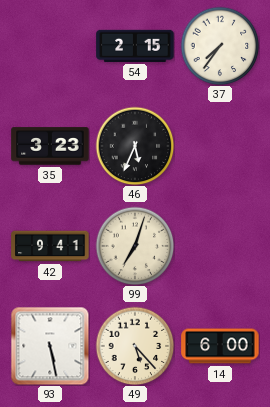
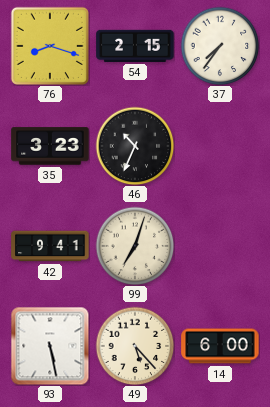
76: none -> 8:18 (50, 46)
46: 5:34 -> 10:34 (135, 146)
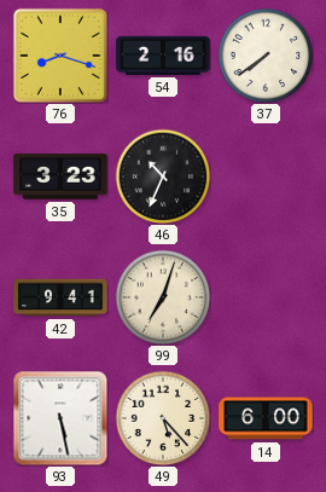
54: 2:15 -> 2:16 (163, 56)
37: 7:36 -> 7:39 (266, 56)
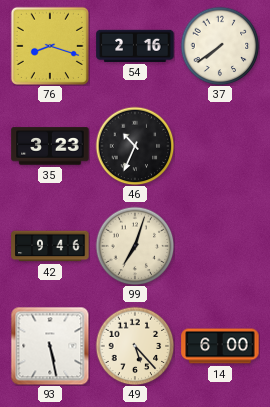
42: 9:41 -> 9:46 (50, 246)
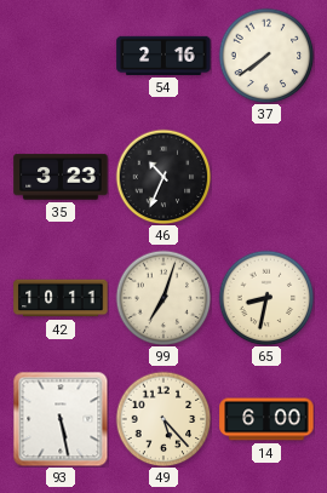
76: 8:18 -> none (50, 46)
42: 9:46 -> 10:11 (61, 298)
65: none -> 8:32 (266, 298)
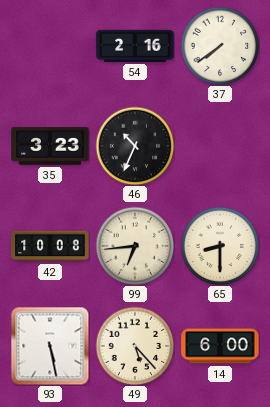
42: 10:11 -> 10:08 (50, 246)
99: 7:03 -> 6:44 (135, 246)
65: 8:32 -> 8:30 (220, 246)
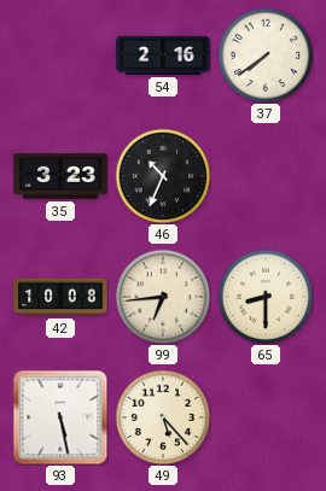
14: 6:00 -> none (220, 346)
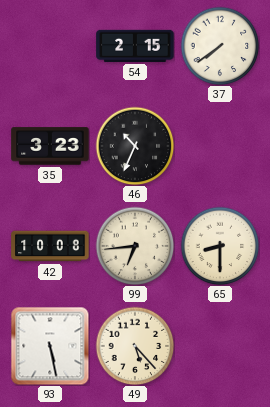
54: 2:16 -> 2:15 (135, 46)
